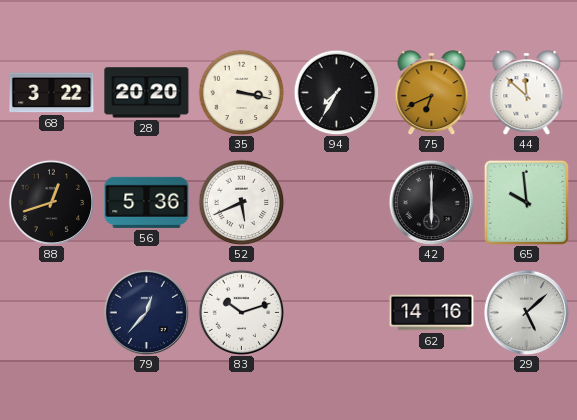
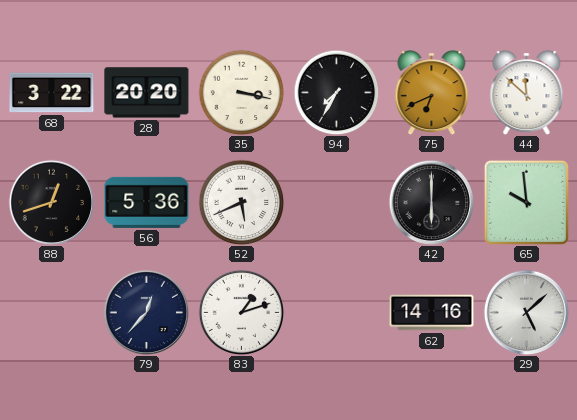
83: 10:12 -> 1:12 (241, 312)
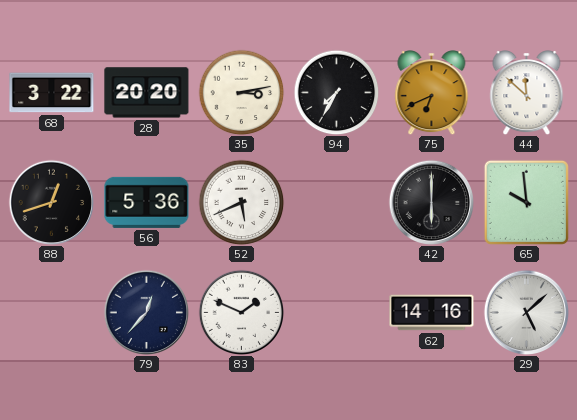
35: 3:17 -> 3:13 (241, 92)
83: 1:12 -> 1:49 (241, 312)
